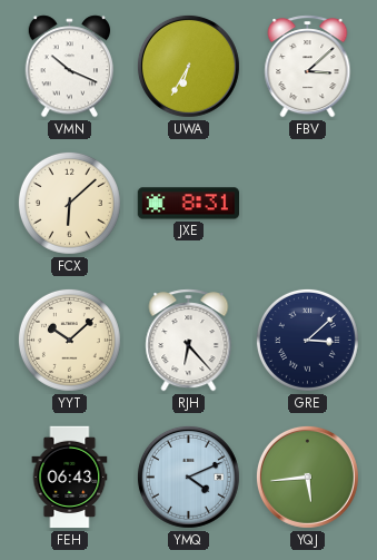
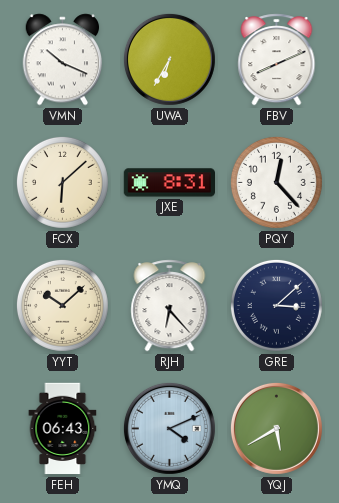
FBV: 3:08 -> 8:11 (277, 60)
PQY: none -> 12:23 (276, 182)
YQJ: 5:44 -> 5:40 (276, 428)
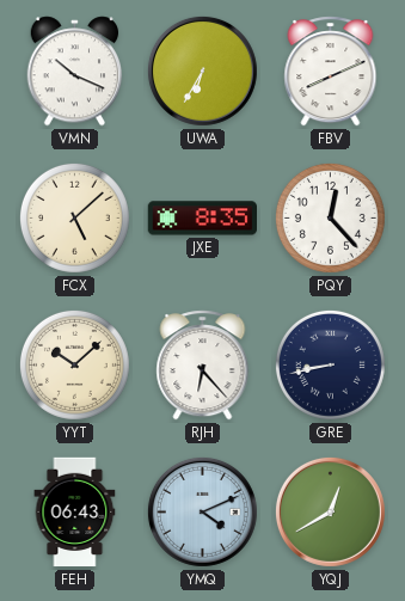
FCX: 6:08 -> 5:08 (74, 217)
JXE: 8:31 -> 8:35 (202, 219)
GRE: 3:08 -> 8:43 (330, 364)
YQJ: 5:40 -> 12:40 (330, 511)
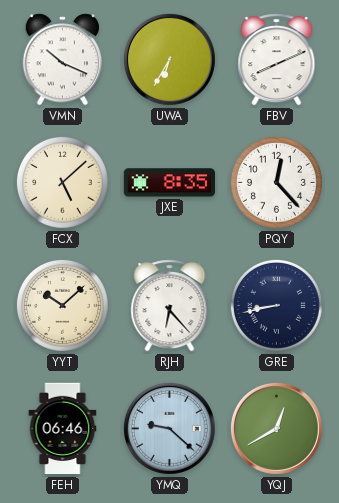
FEH: 06:43 -> 06:46 (63, 429)
YMQ: 4:11 -> 9:22 (169, 428)
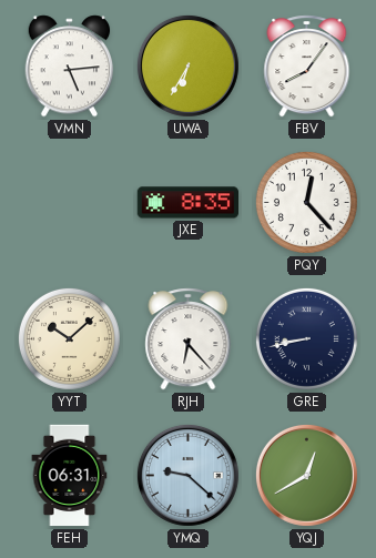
VMN: 10:19 -> 5:14 (70, 67)
FBV: 8:11 -> 8:06 (307, 67)
FCX: 5:08 -> none (62, 182)
FEH: 06:46 -> 06:31 (70, 476)
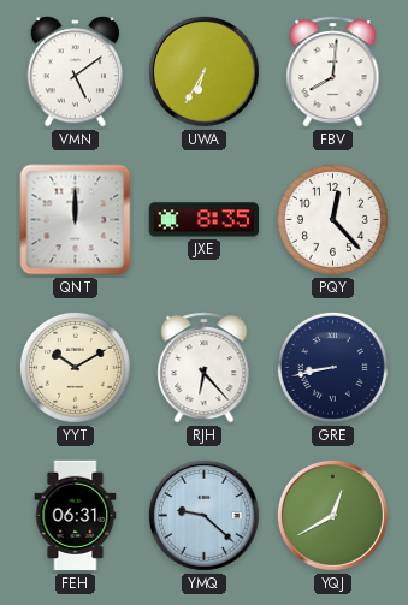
VMN: 5:14 -> 5:09 (76, 72)
FBV: 8:06 -> 8:01 (333, 72)
QNT: none -> 12:00 (76, 220)
YYT: 10:08 -> 10:10 (75, 367)
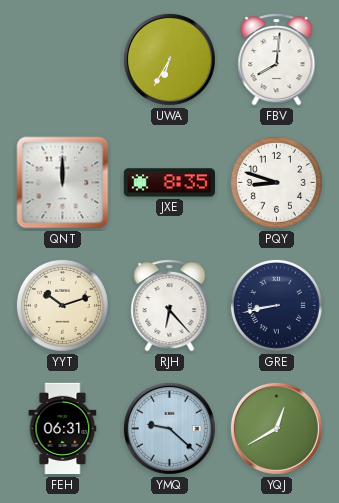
VMN: 5:09 -> none (76, 72)
PQY: 12:23 -> 8:48 (276, 182)
YYT: 10:10 -> 10:12 (62, 305)
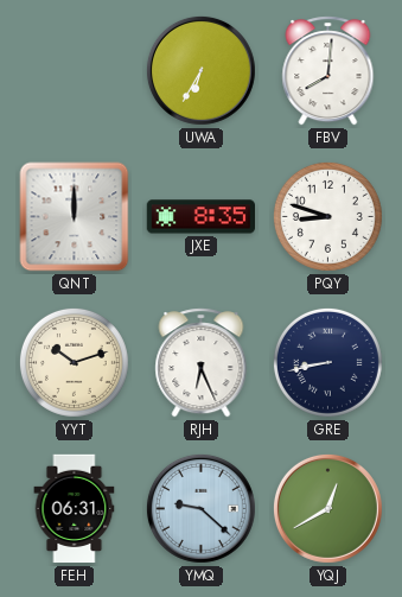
RJH: 6:23 -> 6:26 (202, 363)
